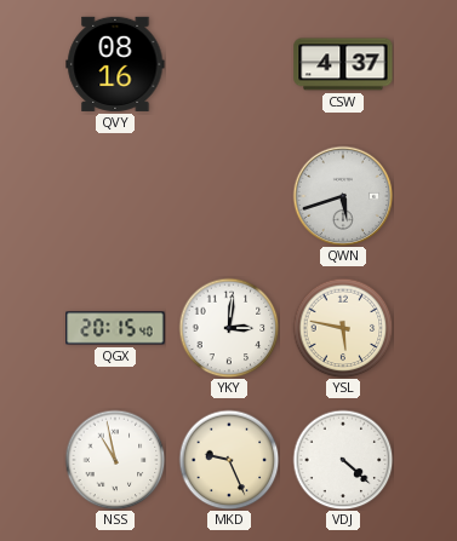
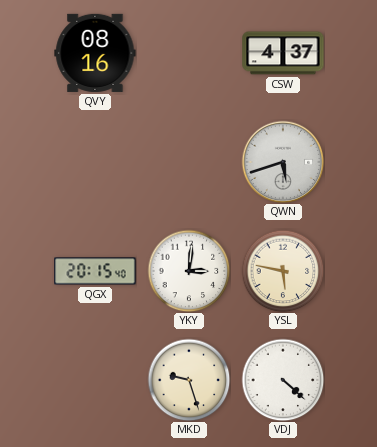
NSS: 10:58 -> none (115, 460)
MKD: 9:26 -> 9:27 (189, 380)
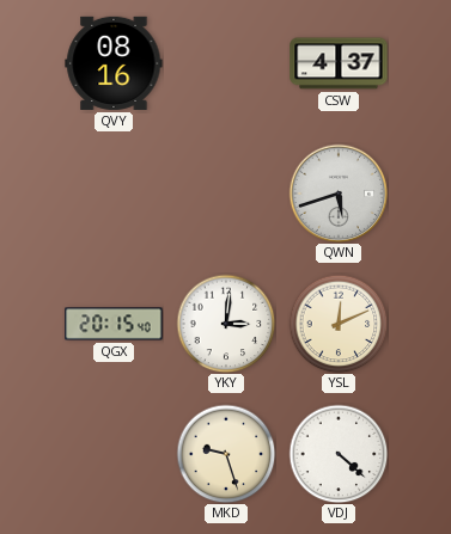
YSL: 5:47 -> 12:11 (339, 324)
